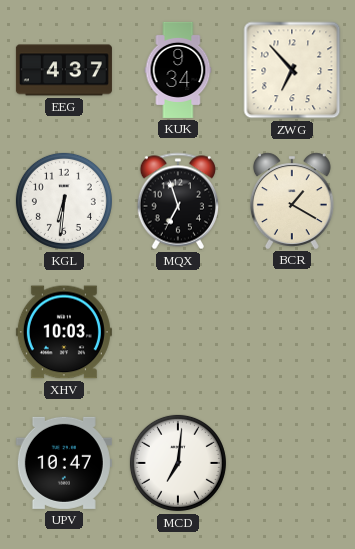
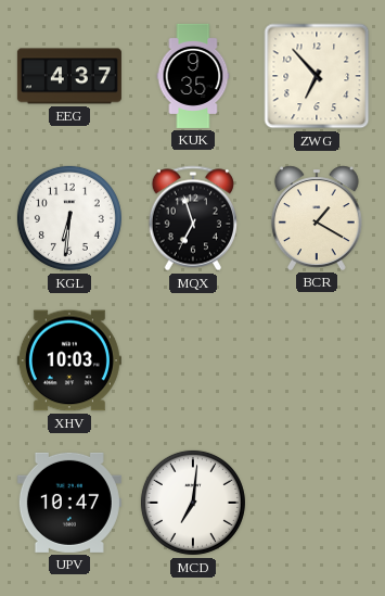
KUK: 9:34 -> 9:35 (193, 76)
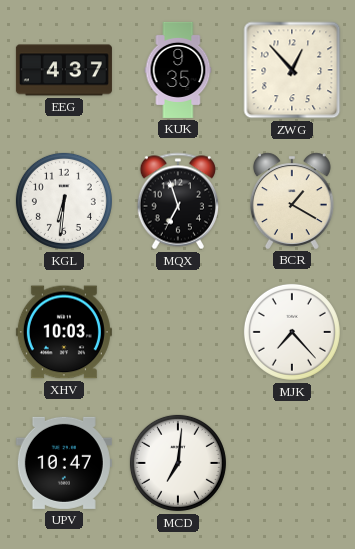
ZWG: 6:53 -> 12:53 (292, 70)
MJK: none -> 7:23 (292, 332)
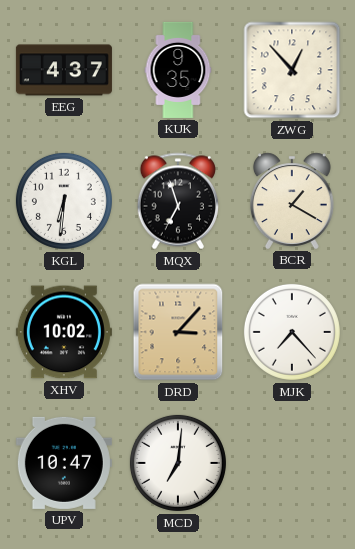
XHV: 10:03 -> 10:02 (64, 332)
DRD: none -> 3:07 (178, 332)
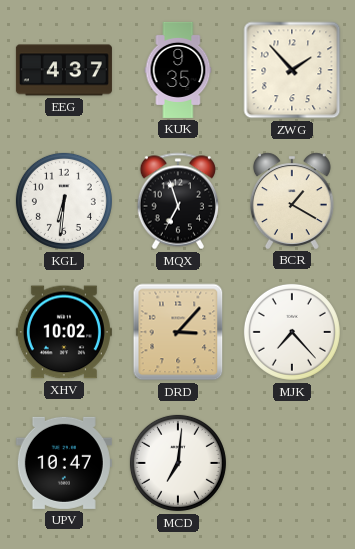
ZWG: 12:53 -> 1:53 (292, 70)
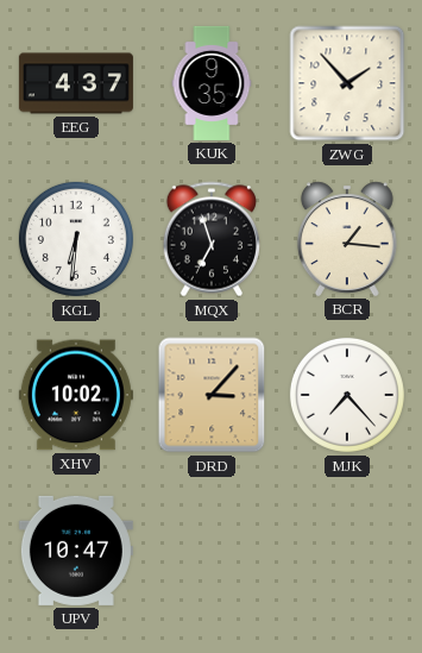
BCR: 1:20 -> 1:16 (347, 239)
MCD: 7:01 -> none (178, 463)
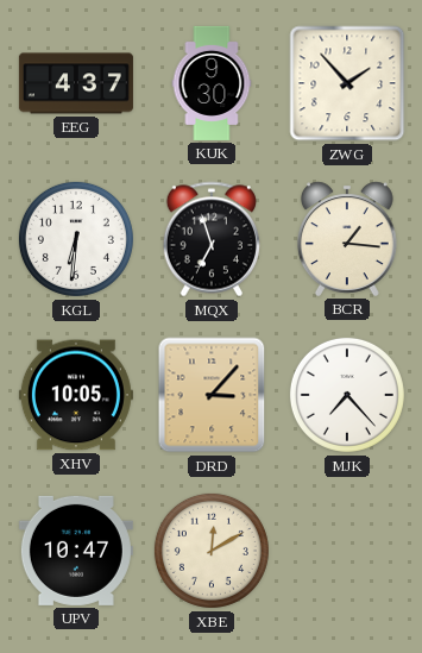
KUK: 9:35 -> 9:30 (212, 83)
XHV: 10:02 -> 10:05 (76, 395)
XBE: none -> 12:10 (212, 551)
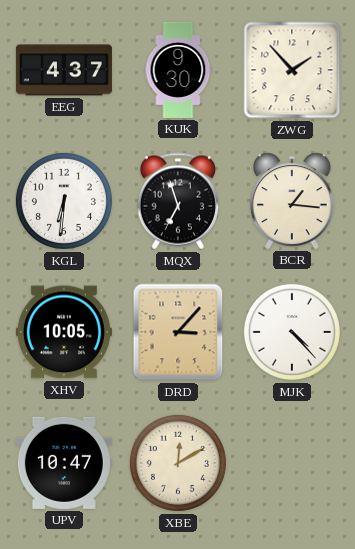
MJK: 7:23 -> 4:23 (292, 332)
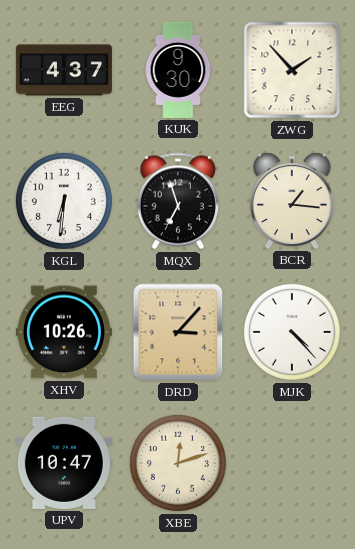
XHV: 10:05 -> 10:26 (64, 332)
XBE: 12:10 -> 12:12 (178, 463)
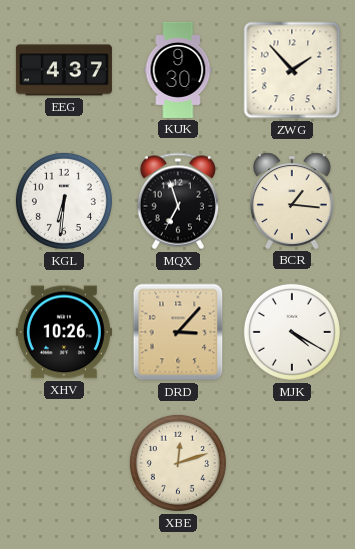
MJK: 4:23 -> 4:20 (292, 332)
UPV: 10:47 -> none (64, 463)
